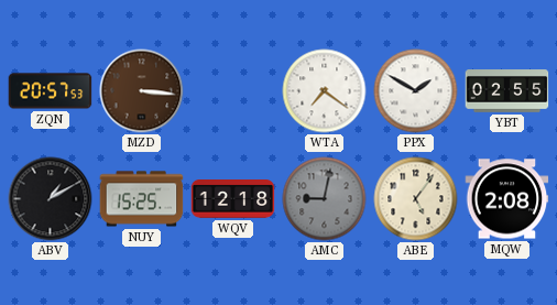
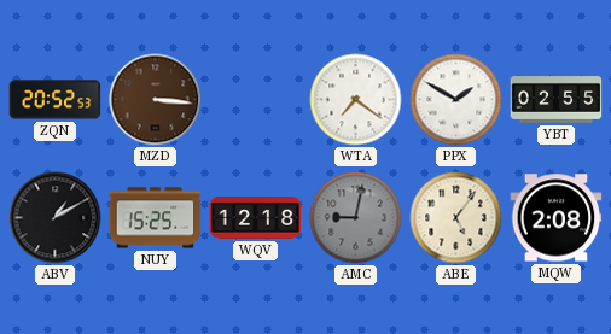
ZQN: 20:57 -> 20:52 (56, 100)
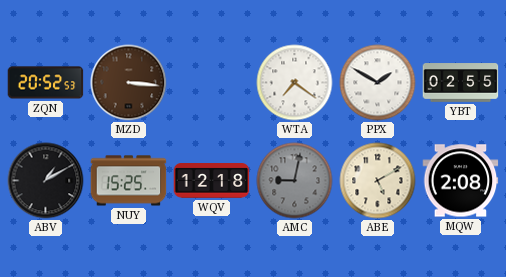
ABE: 5:06 -> 5:10 (378, 181)
